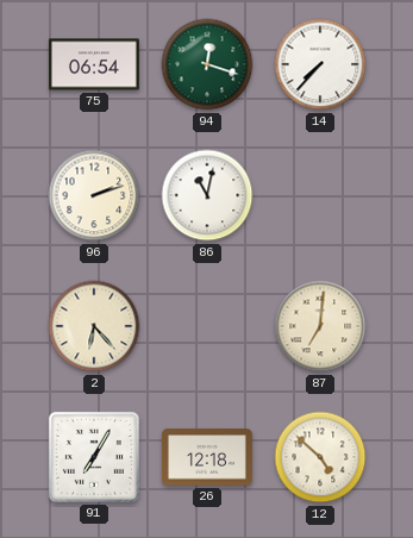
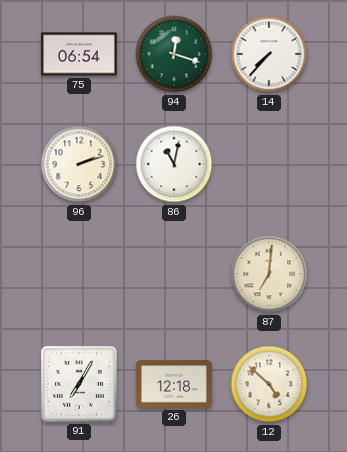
2: 6:23 -> none (94, 326)
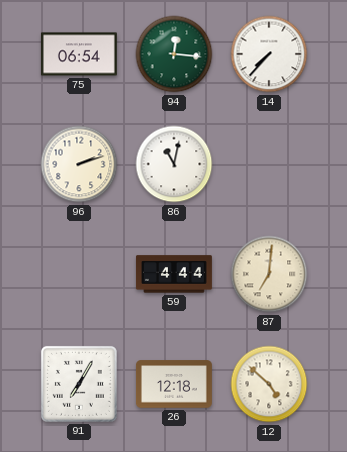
94: 12:18 -> 12:16 (174, 54)
59: none -> 4:44 (174, 274)
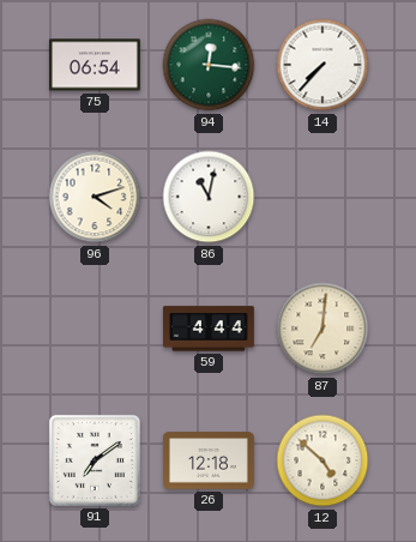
96: 2:12 -> 4:12 (95, 197)
91: 7:05 -> 7:09 (95, 460)
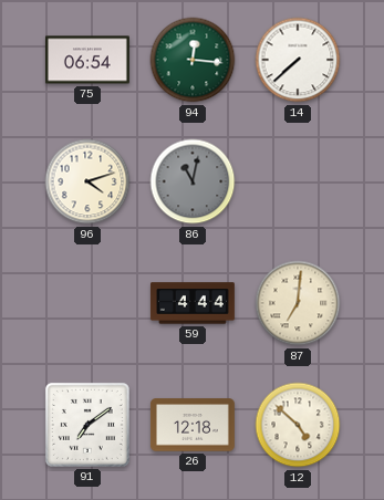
14: 7:37 -> 7:38 (298, 60)
86 dial: white -> grey (193, 181)
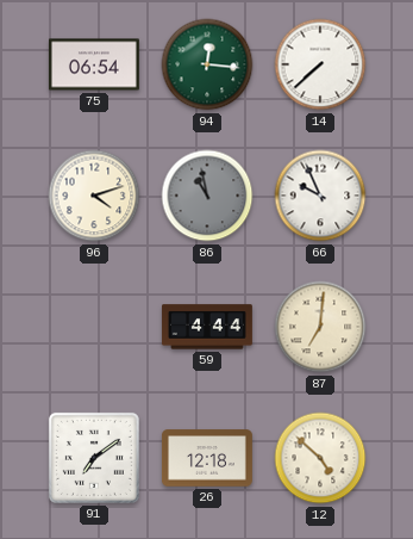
86: 11:02 -> 10:58 (207, 196)
66: none -> 9:56 (320, 196)
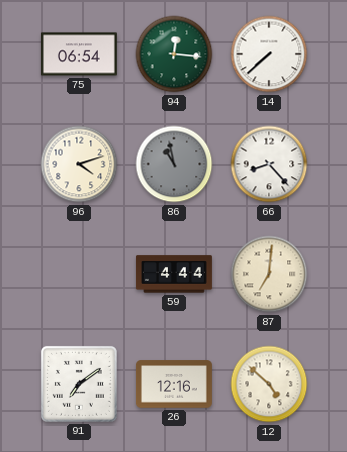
66: 9:56 -> 8:23 (269, 164)
26: 12:18 -> 12:16 (174, 384)
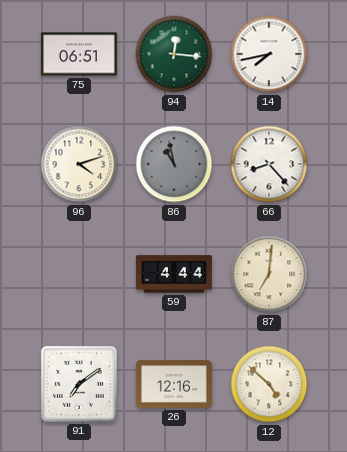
75: 06:54 -> 06:51 (79, 54)
14: 7:38 -> 7:43 (269, 54)
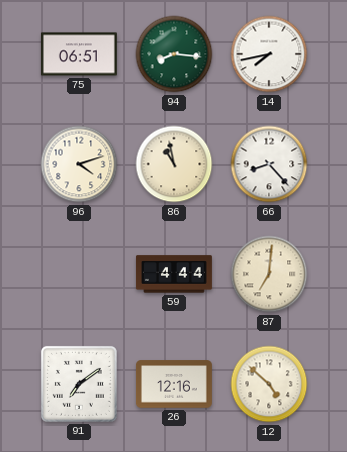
94: 12:16 -> 8:16 (174, 54)
86 dial: grey -> cream (174, 164)
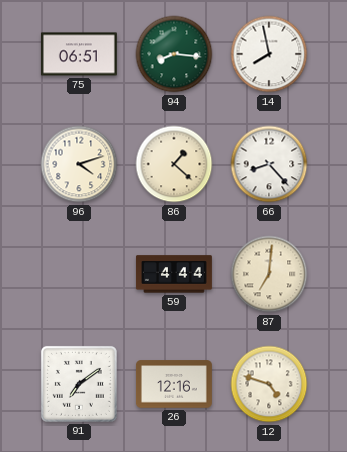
14: 7:43 -> 7:58 (269, 54)
86: 10:58 -> 1:22 (174, 164)
12: 4:52 -> 4:48 (269, 384)
